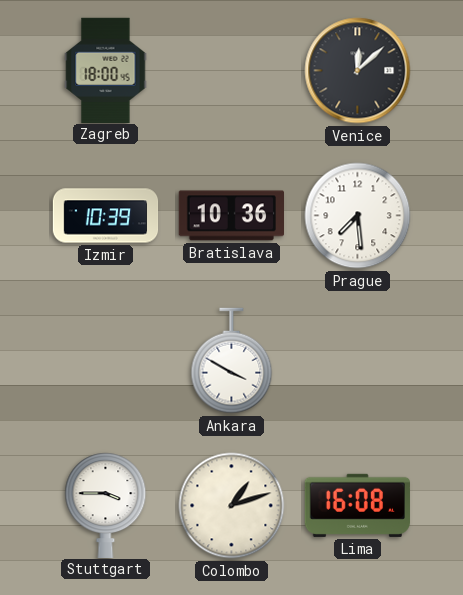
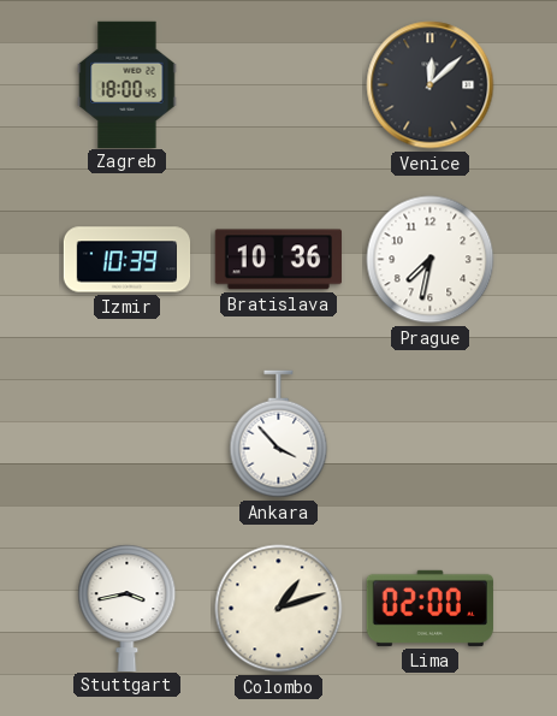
Prague: 7:29 -> 7:32 (431, 260)
Ankara: 3:50 -> 3:53 (279, 434)
Stuttgart: 3:45 -> 3:43 (128, 608)
Lima: 16:08 -> 02:00 (429, 608)
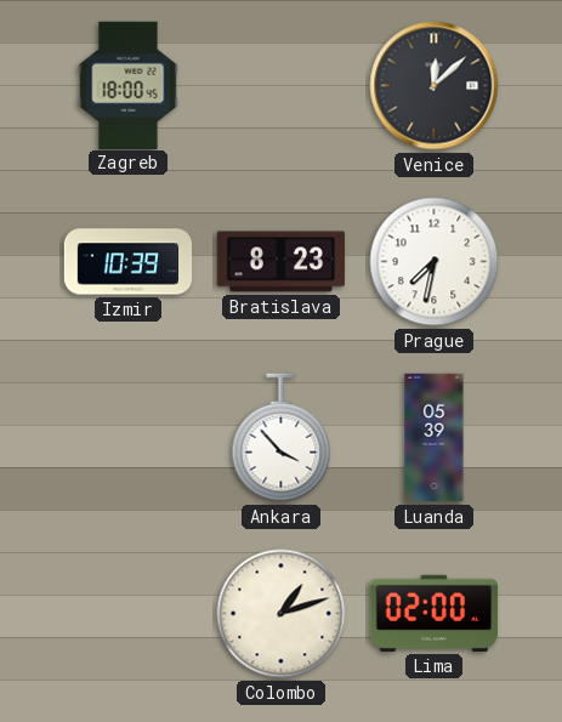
Bratislava: 10:36 -> 8:23 (280, 262)
Luanda: none -> 05:39 (435, 438)
Stuttgart: 3:43 -> none (128, 608)
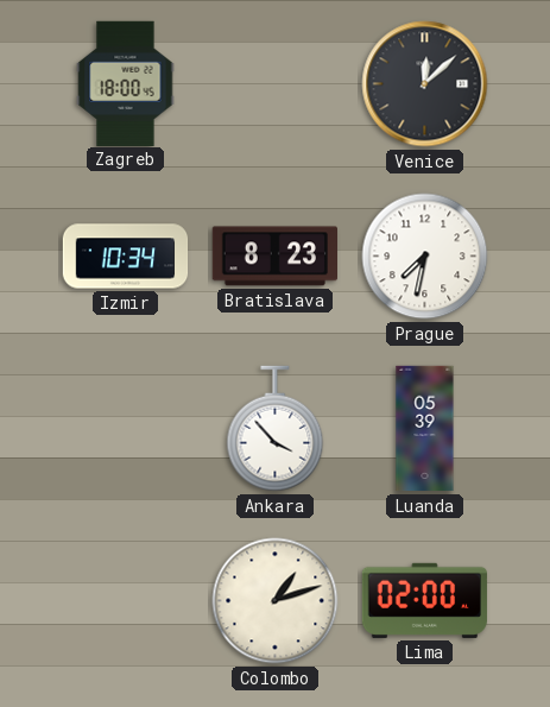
Izmir: 10:39 -> 10:34 (126, 257)
